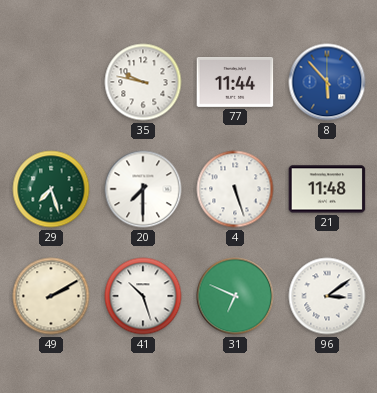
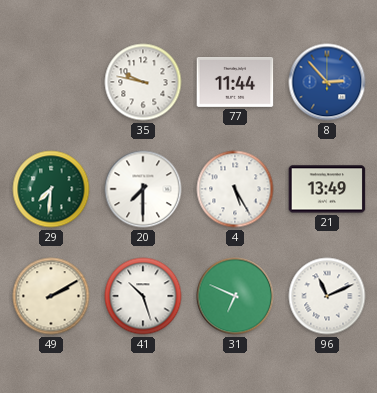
8: 5:53 -> 2:53 (327, 82)
29: 7:27 -> 7:31 (51, 189)
4: 5:27 -> 5:25 (235, 189)
21: 11:48 -> 13:49 (327, 189)
96: 3:09 -> 11:11 (327, 296)
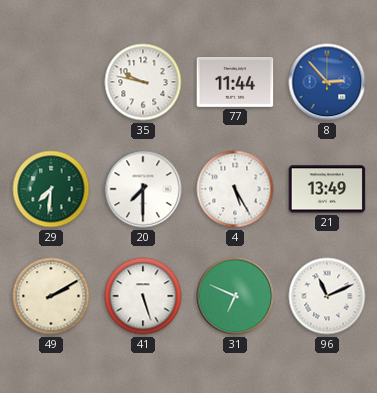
41: 10:27 -> 5:27 (143, 296)
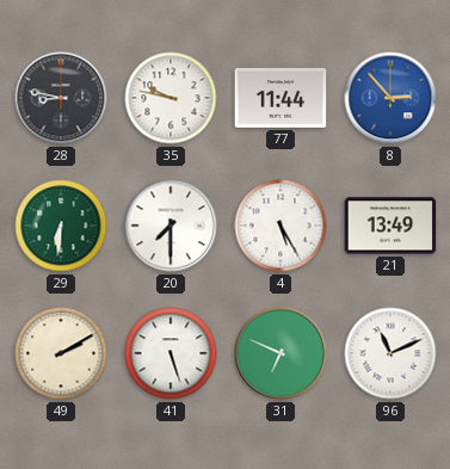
28: none -> 8:47 (61, 98)
29: 7:31 -> 6:31 (61, 226)
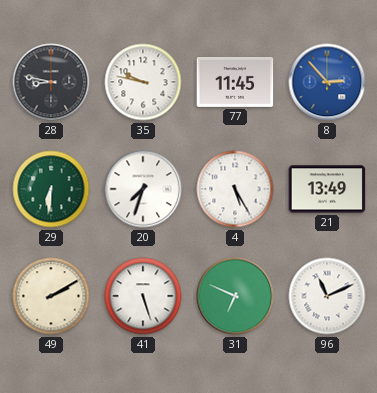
77: 11:44 -> 11:45 (235, 83)
20: 7:30 -> 7:33 (143, 189)
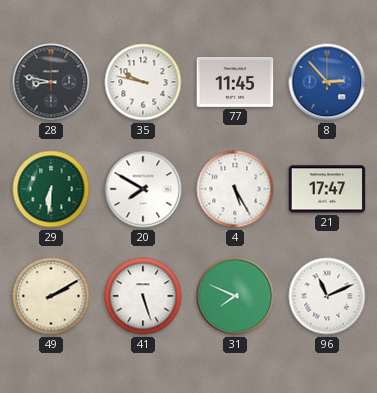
20: 7:33 -> 7:50 (143, 189)
21: 13:49 -> 17:47 (327, 189)
31: 6:49 -> 7:49 (235, 296)
